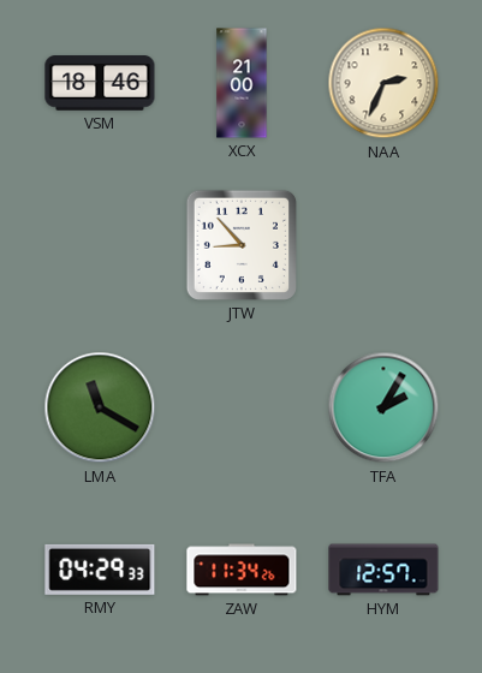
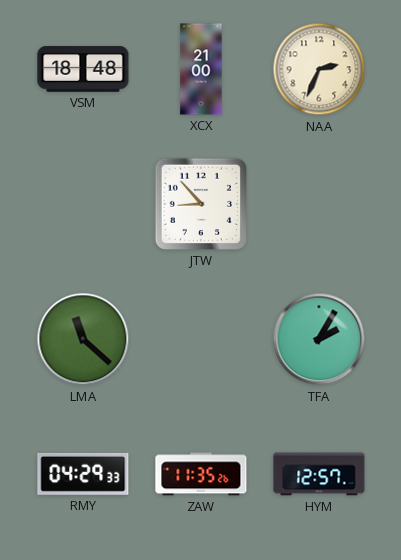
VSM: 18:46 -> 18:48 (83, 69)
LMA: 11:20 -> 11:22 (83, 339)
ZAW: 11:34 -> 11:35 (201, 474)
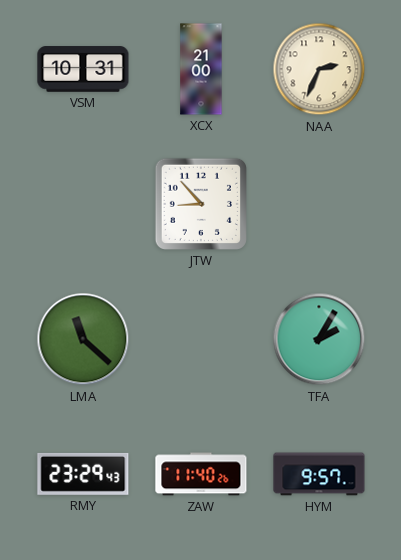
VSM: 18:48 -> 10:31 (83, 69)
RMY: 04:29 -> 23:29 (83, 474)
ZAW: 11:35 -> 11:40 (201, 474)
HYM: 12:57 -> 9:57 (319, 474)
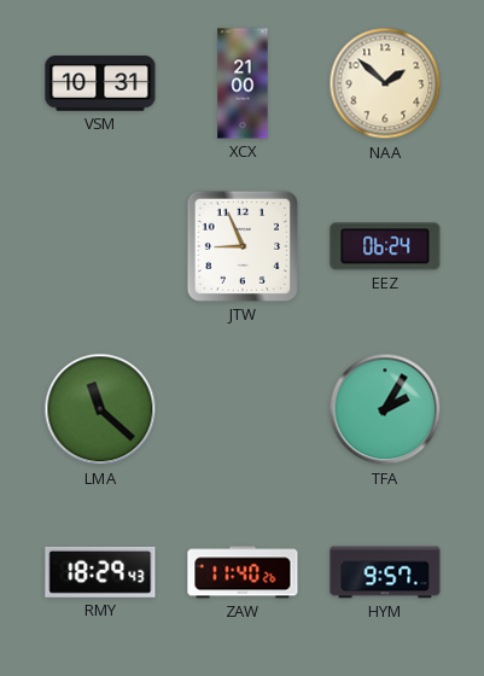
NAA: 2:34 -> 1:52 (385, 83)
JTW: 8:53 -> 8:56 (243, 246)
EEZ: none -> 06:24 (385, 246)
RMY: 23:29 -> 18:29 (100, 572)
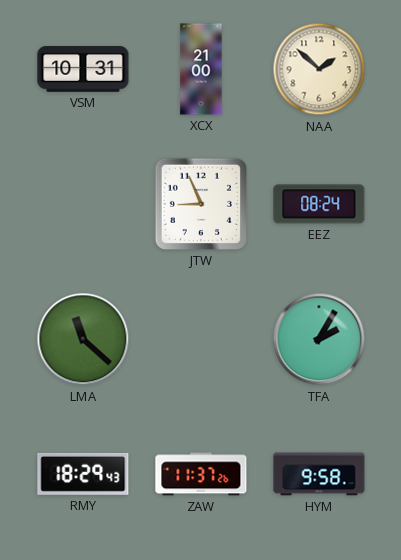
EEZ: 06:24 -> 08:24 (319, 204)
ZAW: 11:40 -> 11:37 (201, 474)
HYM: 9:57 -> 9:58 (319, 474)
